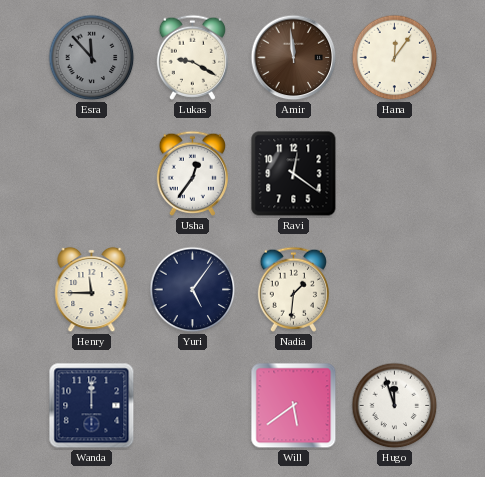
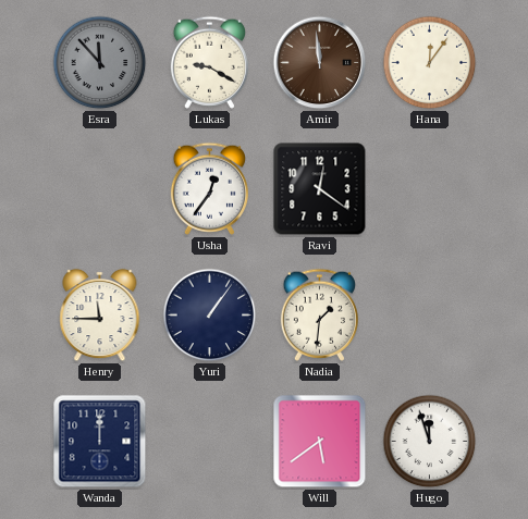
Yuri: 5:06 -> 1:06 (210, 316)
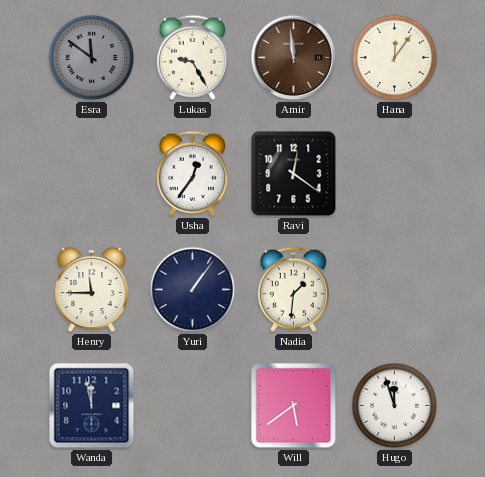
Esra: 11:53 -> 11:51 (92, 58)
Lukas: 9:20 -> 9:25 (192, 57)
Wanda: 12:00 -> 11:58 (92, 406)
